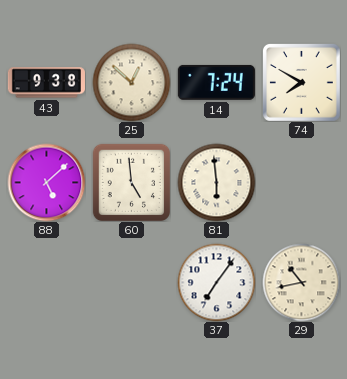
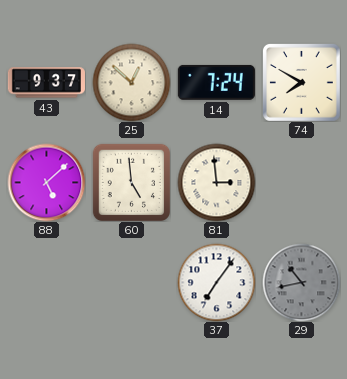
43: 9:38 -> 9:37 (46, 83)
81: 5:59 -> 2:59 (216, 182)
29 dial: cream -> grey (301, 282)
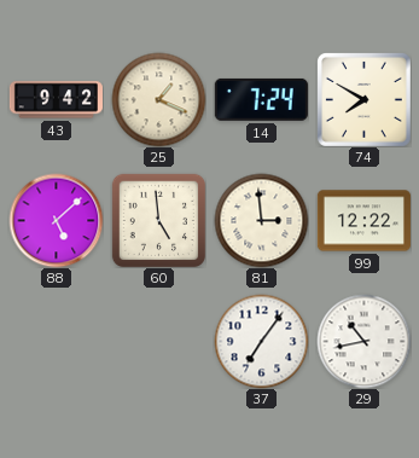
43: 9:37 -> 9:42 (56, 100)
25: 12:52 -> 1:19 (158, 99)
99: none -> 12:22 (363, 221)
29 dial: grey -> white (363, 341)
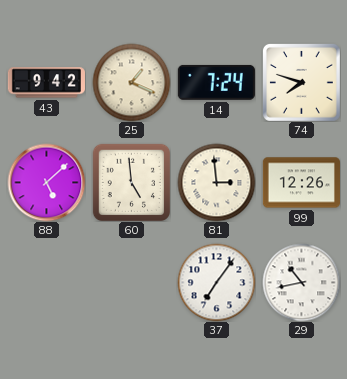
74: 7:50 -> 7:48 (301, 82)
99: 12:22 -> 12:26 (301, 183)
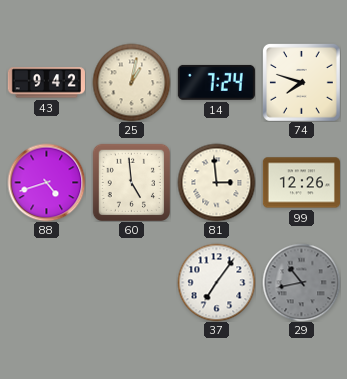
25: 1:19 -> 1:02 (131, 82)
88: 5:08 -> 4:42 (46, 182)
29 dial: white -> grey (301, 282)
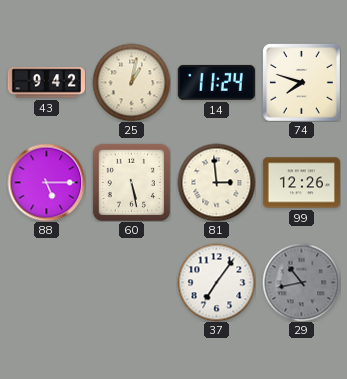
14: 7:24 -> 11:24 (216, 82)
88: 4:42 -> 5:15 (46, 182)
60: 4:59 -> 5:28 (131, 182)
